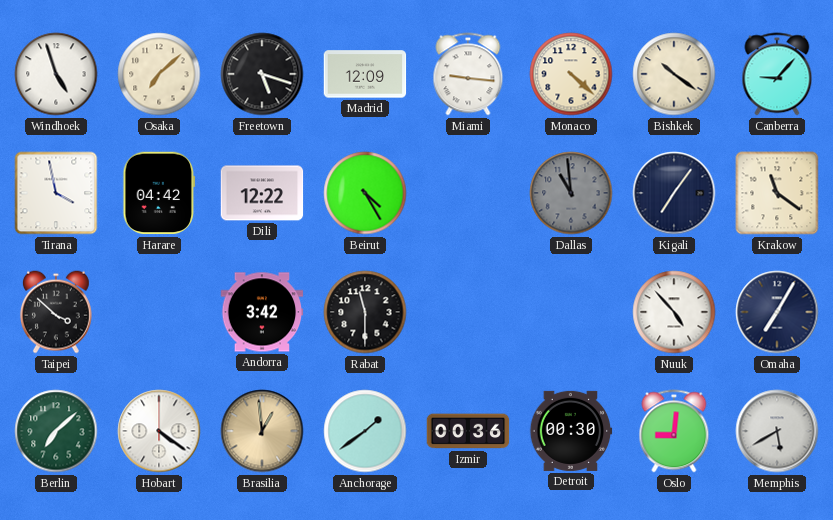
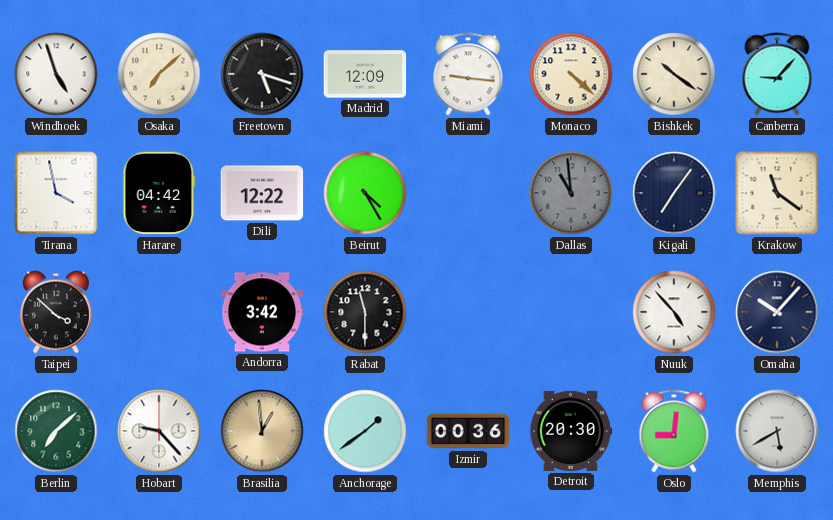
Omaha: 7:05 -> 10:07 (777, 312)
Hobart: 4:21 -> 9:23 (159, 431)
Detroit: 00:30 -> 20:30 (571, 431)
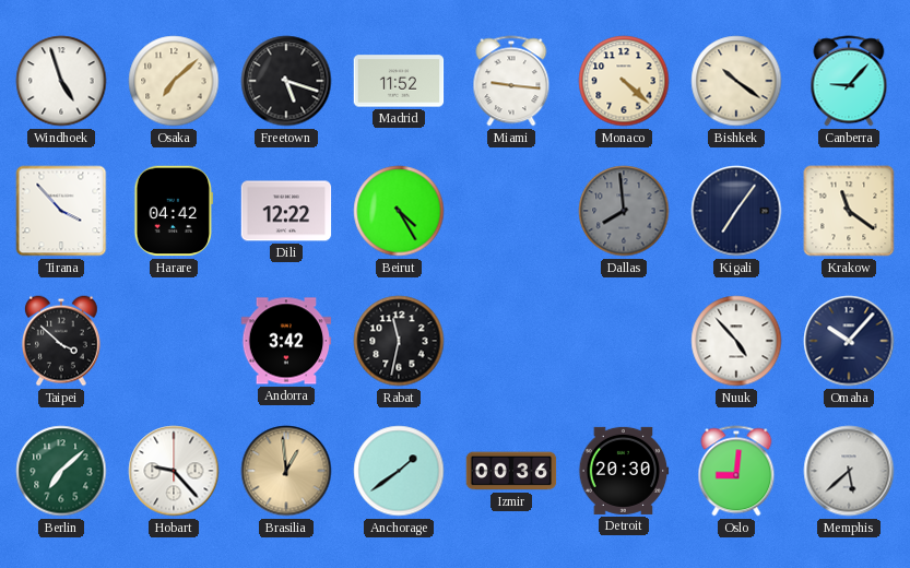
Madrid: 12:09 -> 11:52 (399, 81)
Tirana: 3:58 -> 3:53 (61, 211)
Dallas: 10:59 -> 7:59 (624, 211)
Rabat: 11:30 -> 11:32 (399, 341)
Memphis: 5:40 -> 5:38 (849, 471)
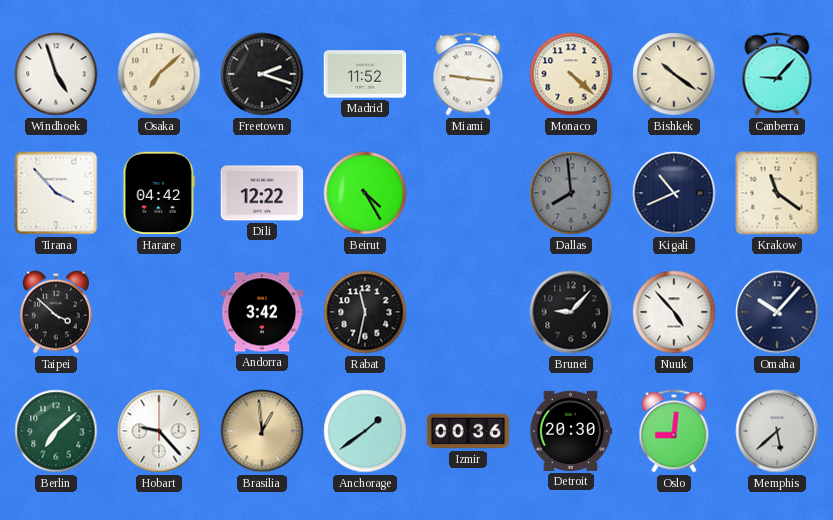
Freetown: 5:18 -> 2:18 (262, 74)
Kigali: 7:06 -> 10:41 (674, 193)
Brunei: none -> 9:07 (571, 312)
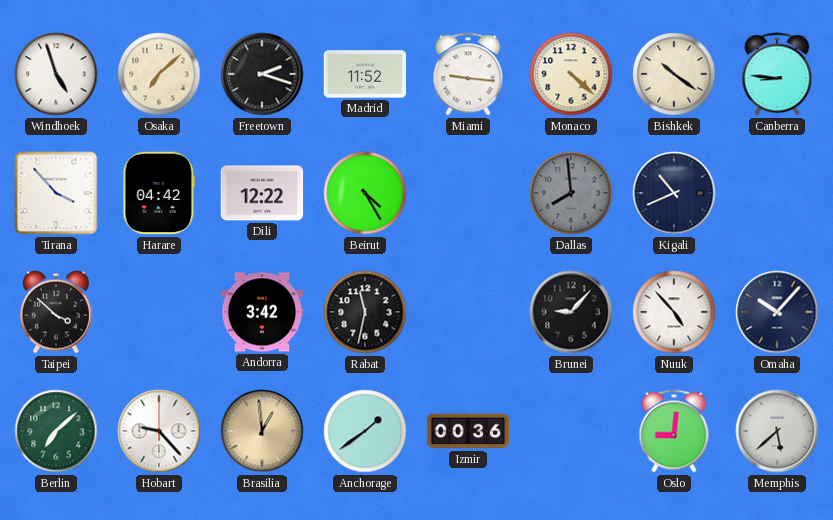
Canberra: 9:07 -> 8:46 (777, 74)
Krakow: 11:21 -> none (777, 193)
Detroit: 20:30 -> none (571, 431)
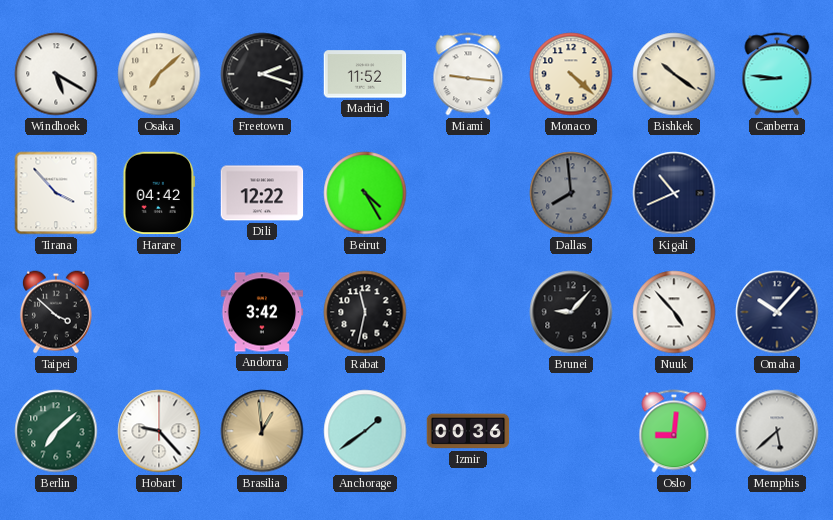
Windhoek: 4:57 -> 5:20 (56, 74)
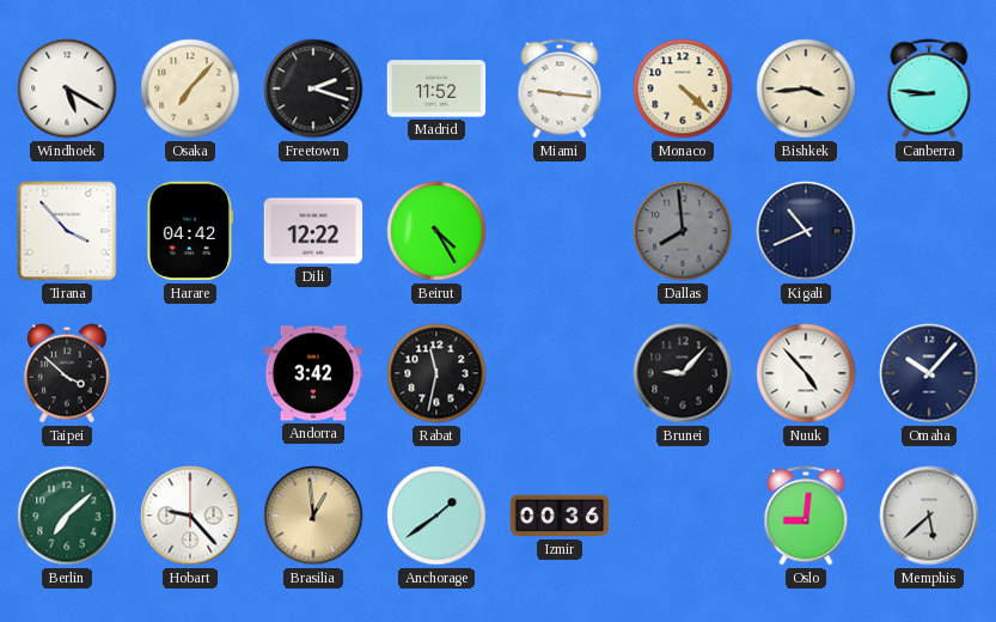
Osaka: 7:08 -> 7:07 (190, 89)
Bishkek: 10:21 -> 3:44 (806, 89)
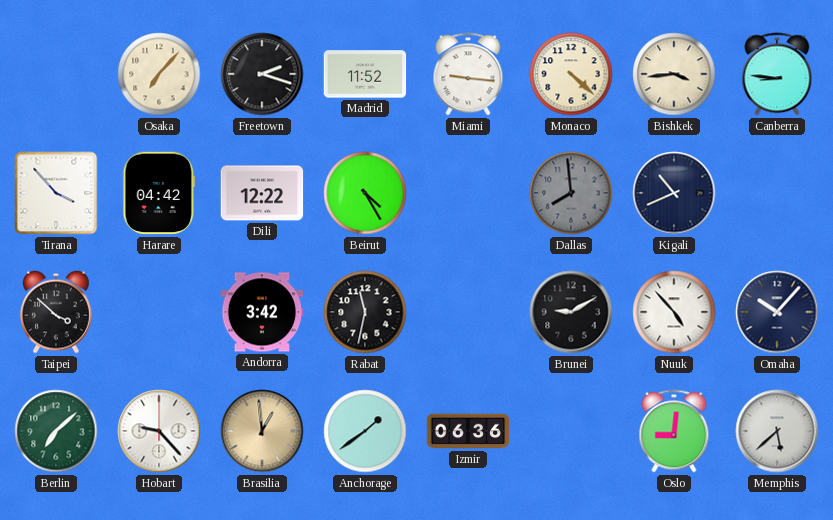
Windhoek: 5:20 -> none (67, 89)
Brunei: 9:07 -> 9:10 (571, 312)
Izmir: 00:36 -> 06:36 (468, 431)
